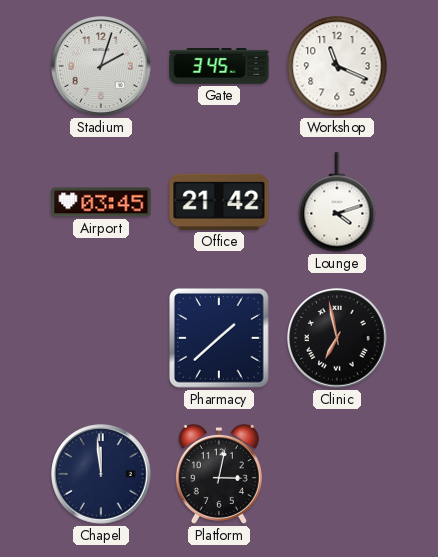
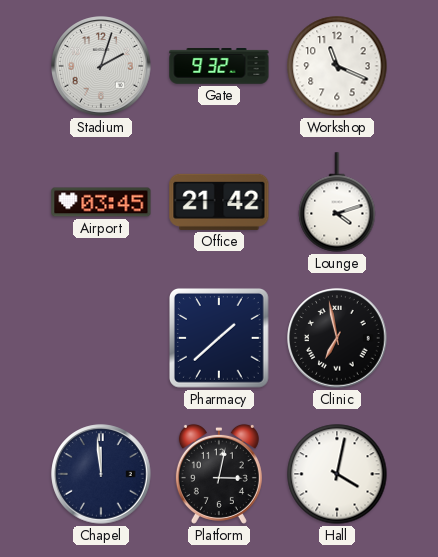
Gate: 3:45 -> 9:32 (219, 66)
Hall: none -> 4:02 (337, 474)
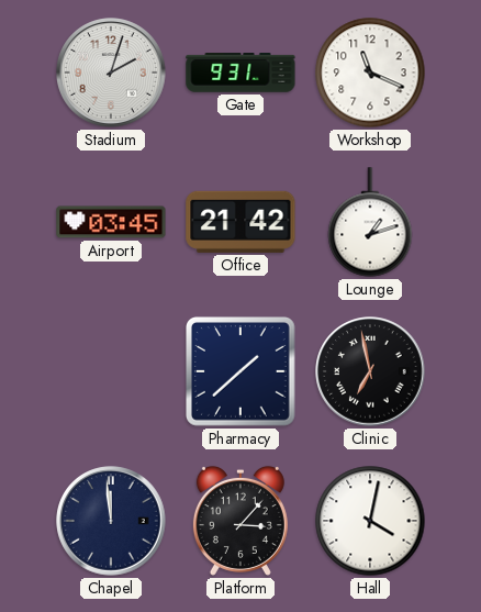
Gate: 9:32 -> 9:31 (240, 73)
Lounge: 4:12 -> 1:12 (370, 222)
Platform: 3:02 -> 3:07 (240, 521)
